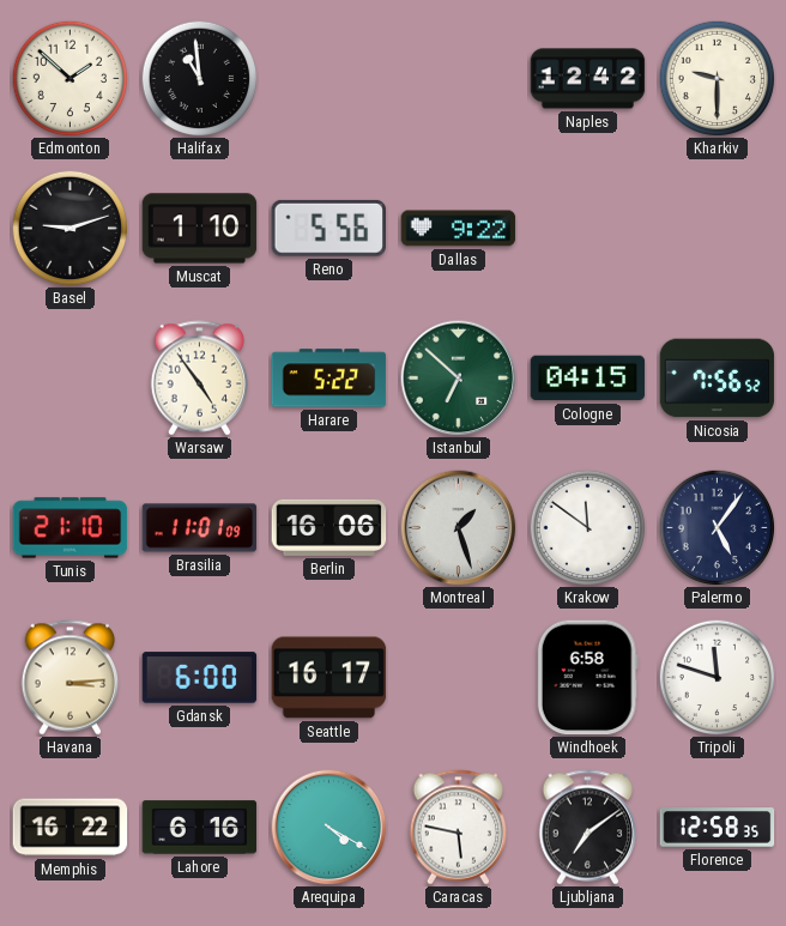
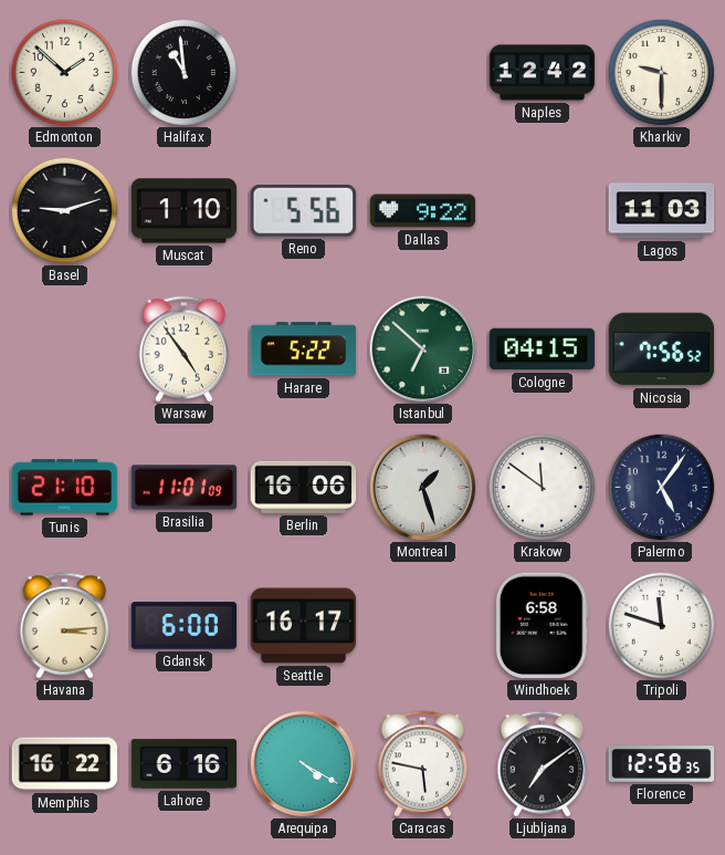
Lagos: none -> 11:03 (662, 211)
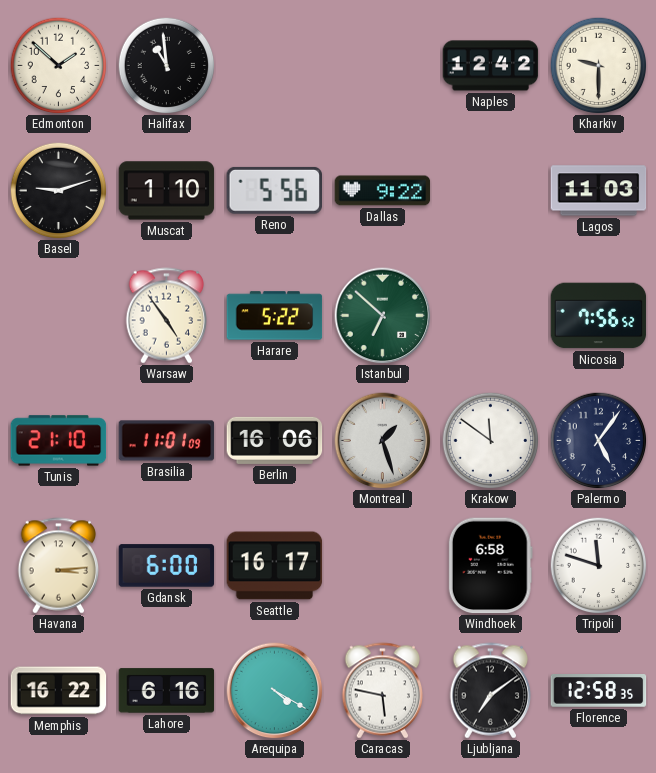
Cologne: 04:15 -> none (543, 350)
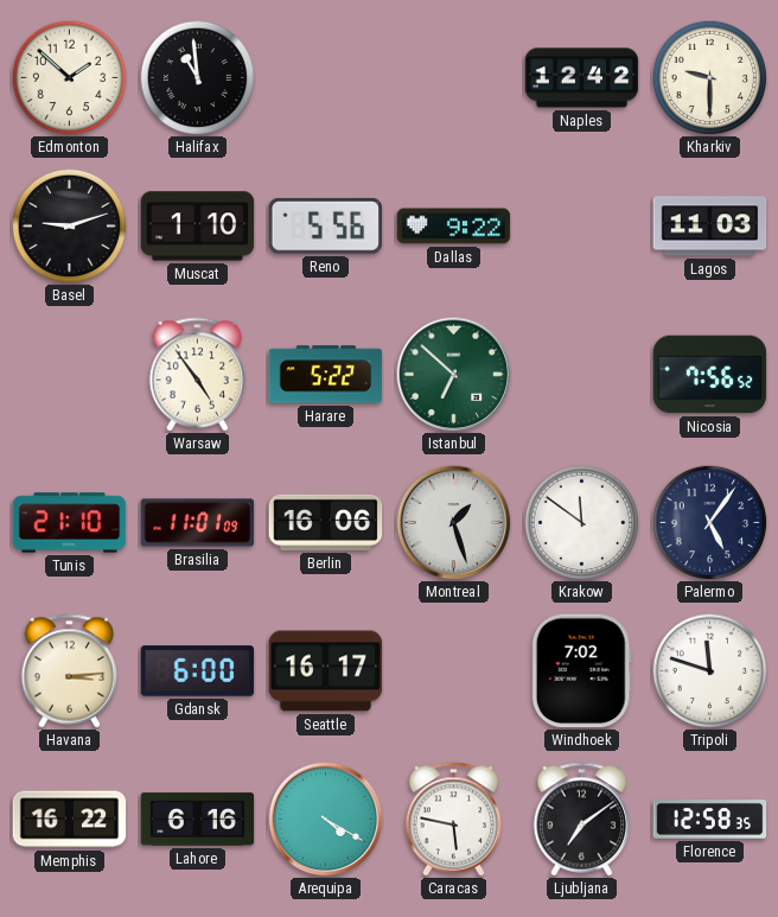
Windhoek: 6:58 -> 7:02 (581, 671)
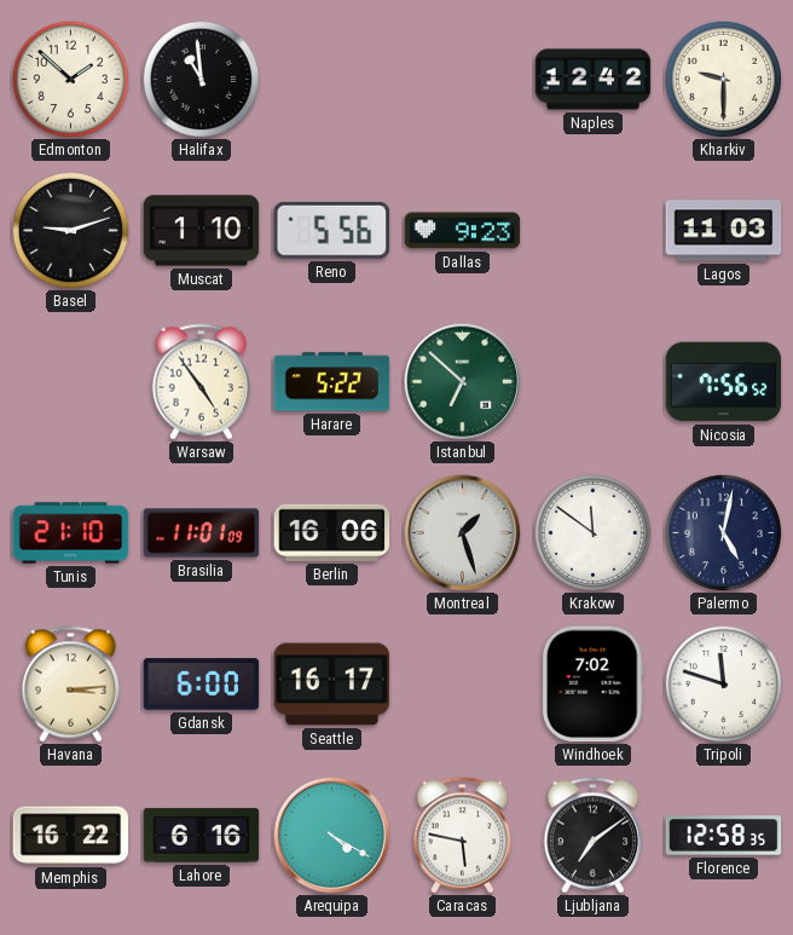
Dallas: 9:22 -> 9:23 (463, 231)
Palermo: 5:06 -> 5:02 (723, 532)
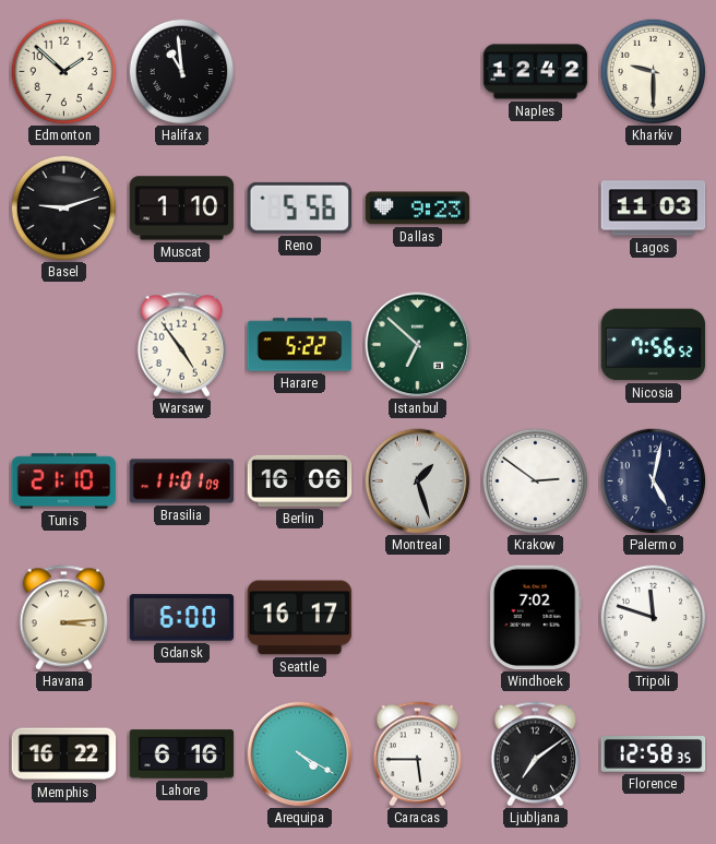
Krakow: 11:51 -> 2:51 (535, 480)
Caracas: 5:47 -> 5:45 (418, 754)
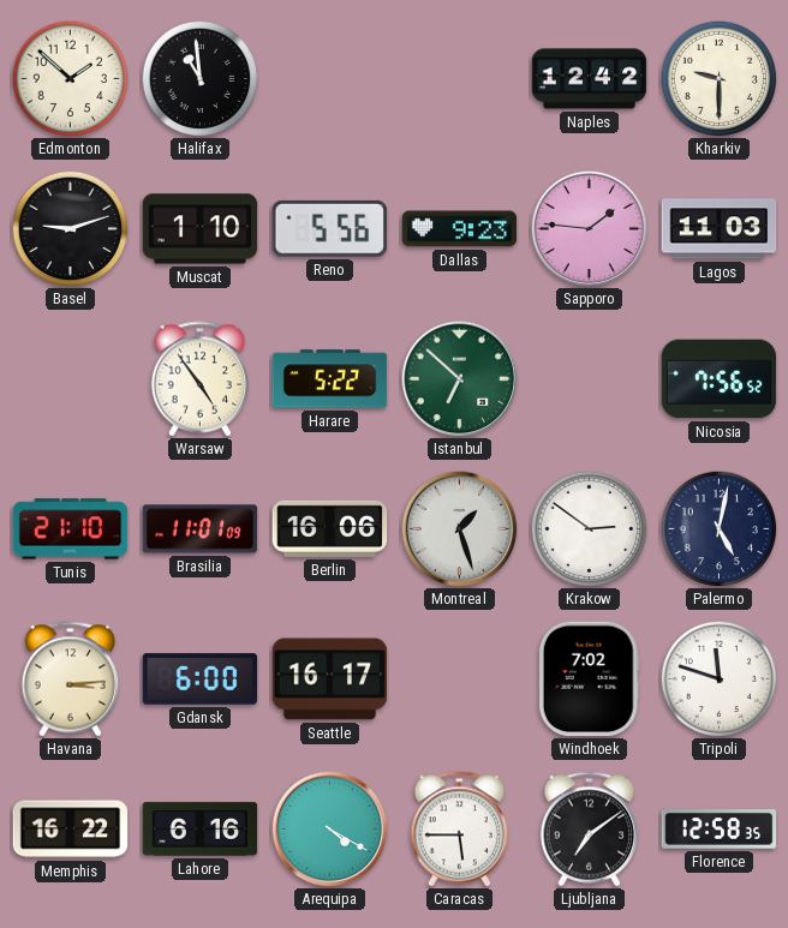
Sapporo: none -> 1:46 (590, 229)
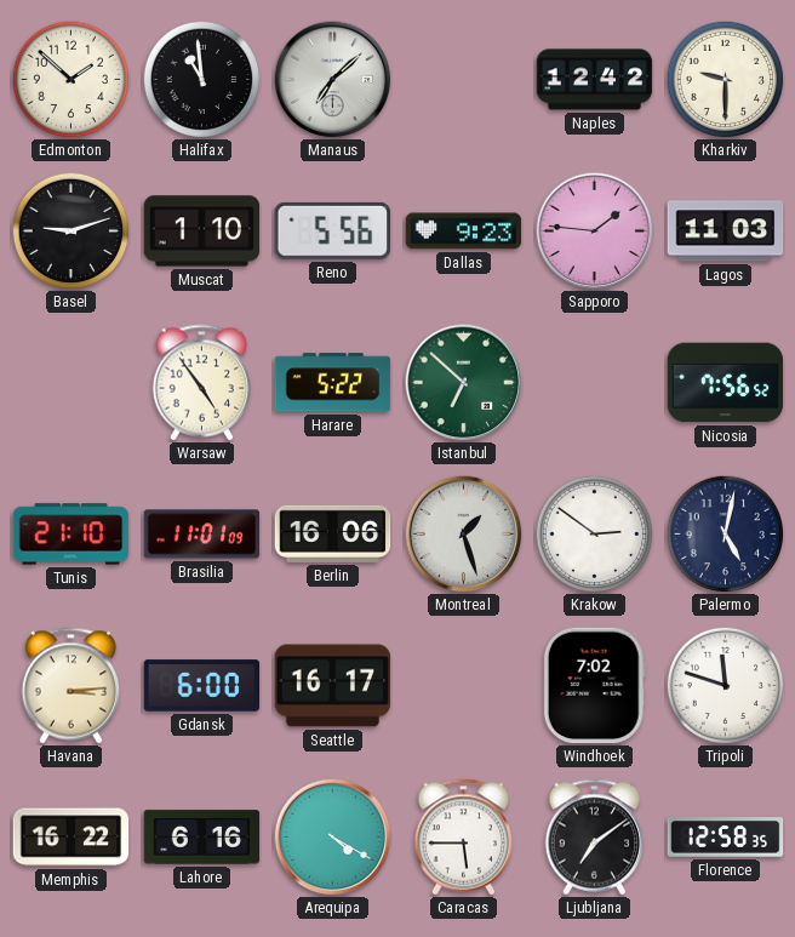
Manaus: none -> 7:08 (333, 80)
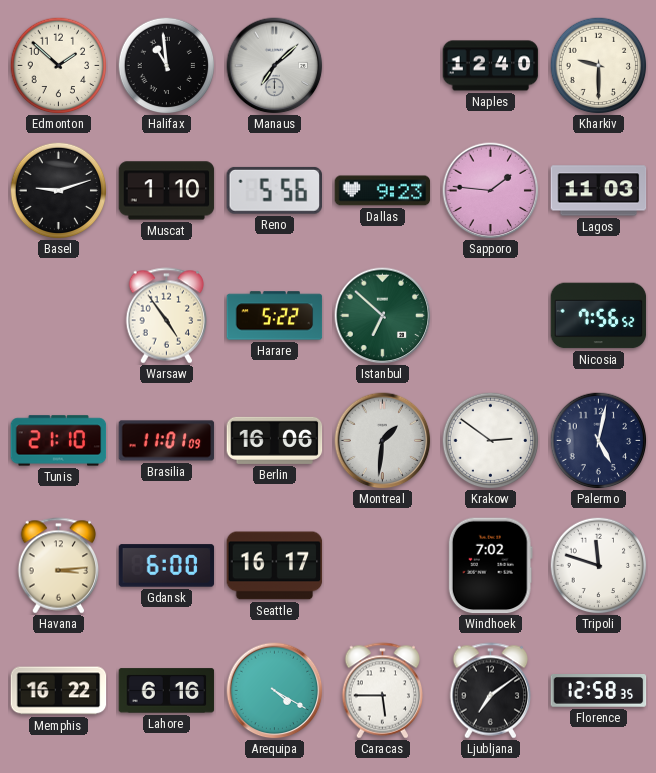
Naples: 12:42 -> 12:40 (491, 66)
Montreal: 1:27 -> 1:31 (383, 441)
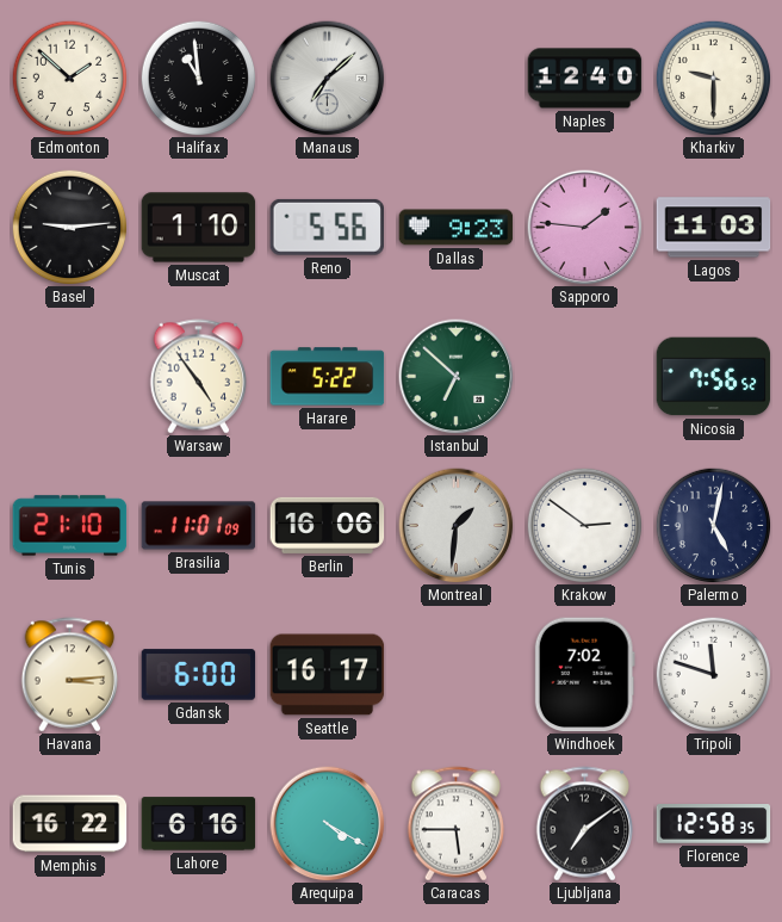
Basel: 9:12 -> 9:14 (69, 227)
